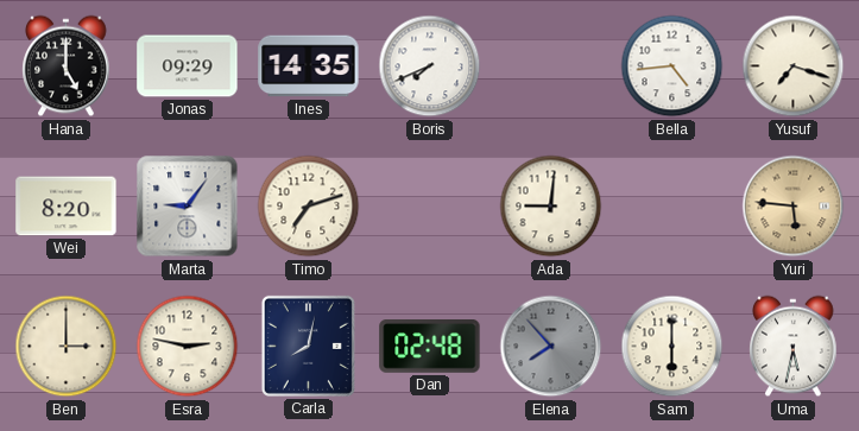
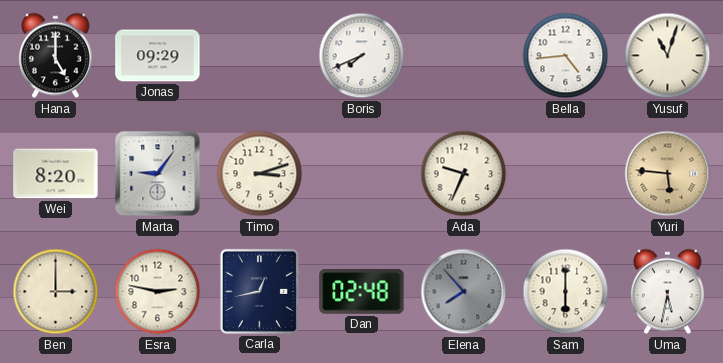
Ines: 14:35 -> none (309, 66)
Yusuf: 7:18 -> 11:03 (668, 56)
Timo: 7:12 -> 3:12 (260, 174)
Ada: 9:01 -> 9:34 (464, 174)
Carla: 8:02 -> 12:43 (259, 291)
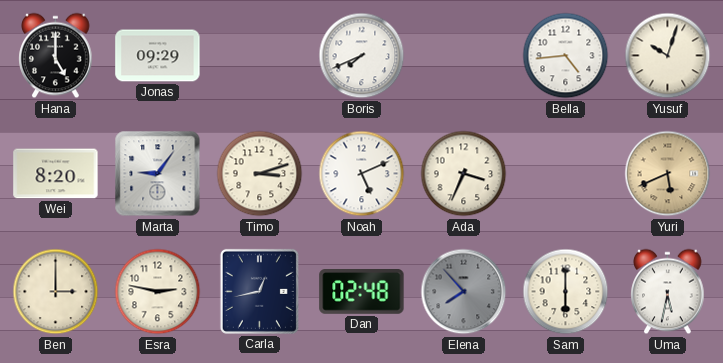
Yusuf: 11:03 -> 10:03 (668, 56)
Noah: none -> 5:11 (362, 174)
Ada: 9:34 -> 3:34 (464, 174)
Yuri: 5:46 -> 5:41 (668, 174)
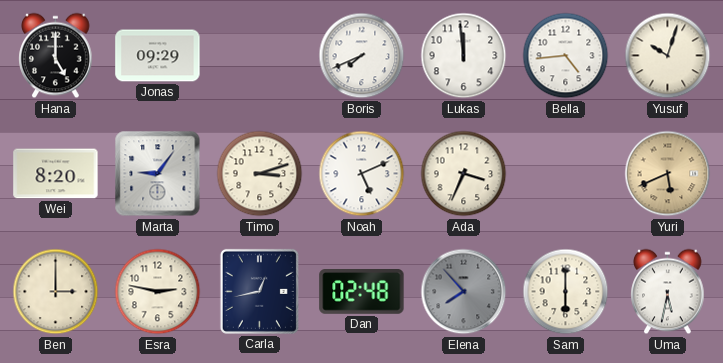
Lukas: none -> 11:59 (464, 56)
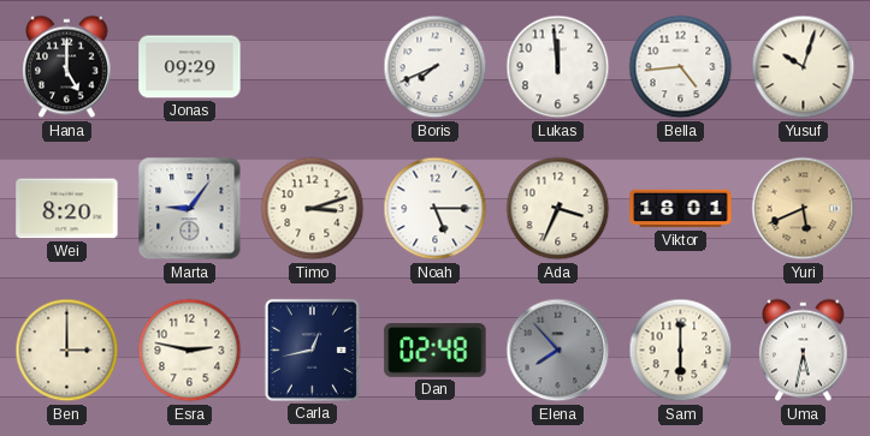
Noah: 5:11 -> 5:15 (436, 209)
Viktor: none -> 18:01 (681, 209)
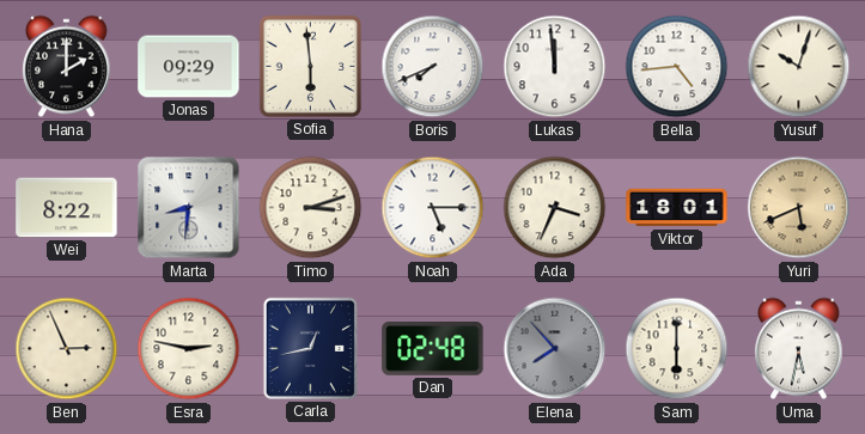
Hana: 5:00 -> 2:00 (67, 67)
Sofia: none -> 5:59 (310, 66)
Wei: 8:20 -> 8:22 (67, 208)
Marta: 9:06 -> 8:31 (189, 208)
Ben: 3:00 -> 2:56 (67, 349)
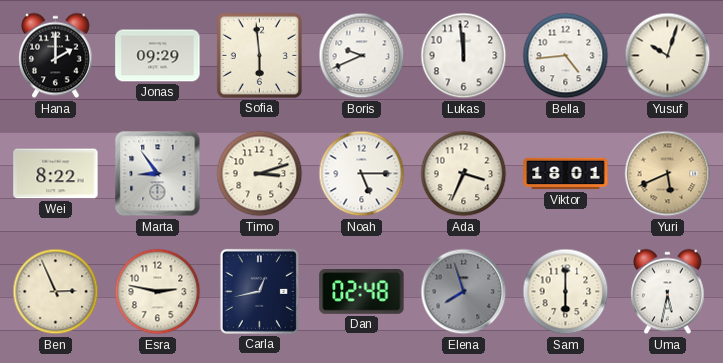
Boris: 7:41 -> 9:41 (362, 56)
Marta: 8:31 -> 8:54 (158, 174)
Elena: 7:53 -> 7:57 (464, 292)
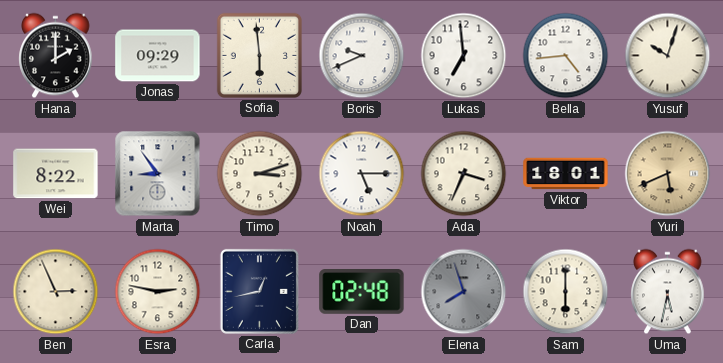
Lukas: 11:59 -> 6:59 (464, 56)
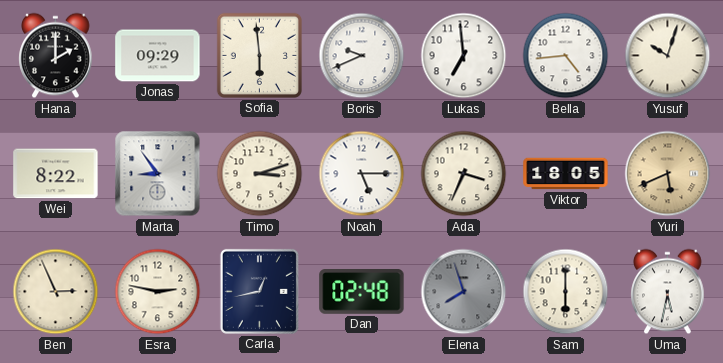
Viktor: 18:01 -> 18:05 (566, 174)
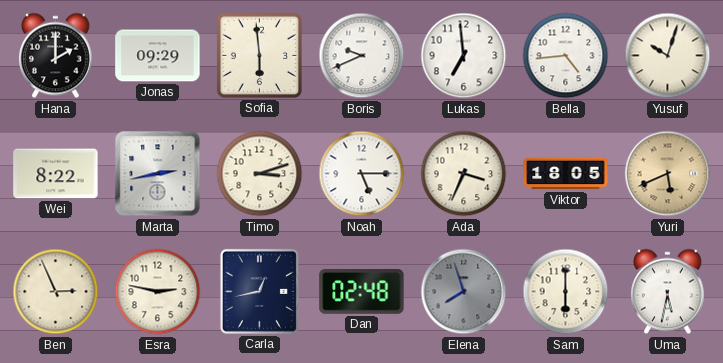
Marta: 8:54 -> 2:43 (158, 174)
